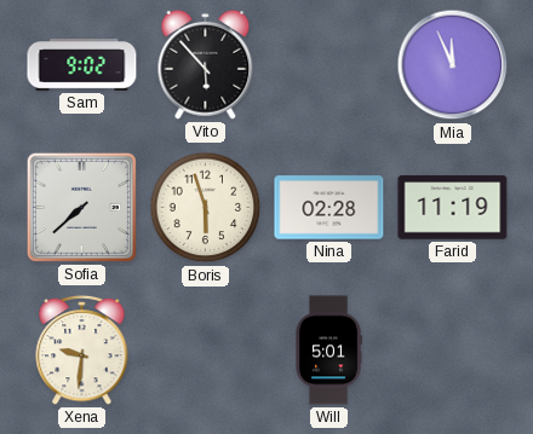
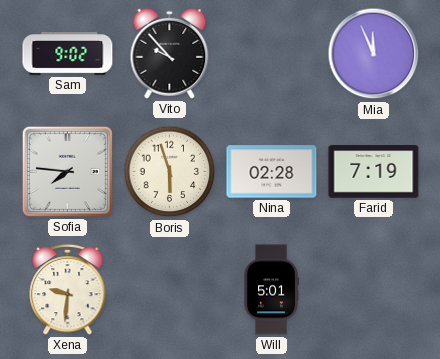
Vito: 5:53 -> 9:53 (170, 53)
Sofia: 7:38 -> 7:46 (67, 171)
Farid: 11:19 -> 7:19 (374, 172)
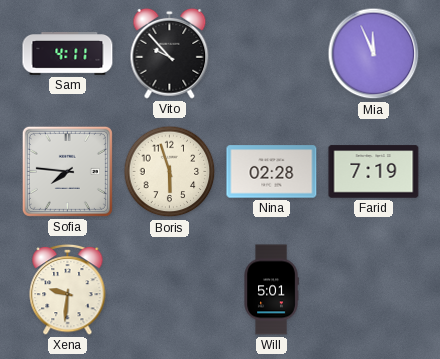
Sam: 9:02 -> 4:11 (68, 54)
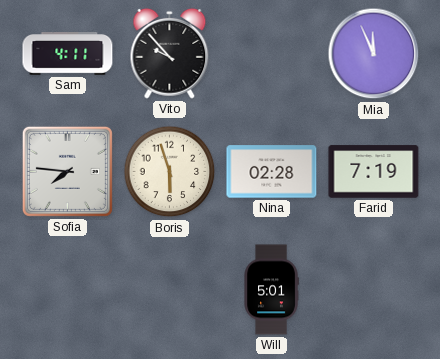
Xena: 9:31 -> none (68, 289)
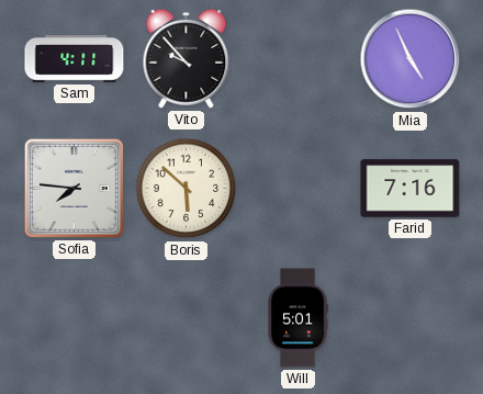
Mia: 11:56 -> 4:56 (411, 59)
Boris: 5:57 -> 5:52 (187, 189)
Nina: 02:28 -> none (272, 172)
Farid: 7:19 -> 7:16 (411, 189)
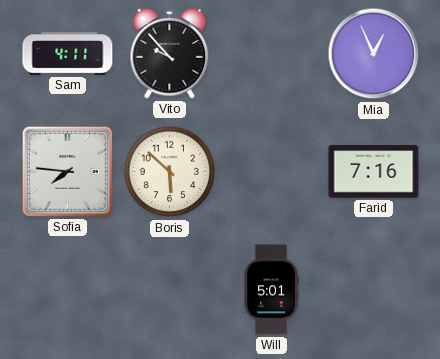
Mia: 4:56 -> 12:56 (374, 54)
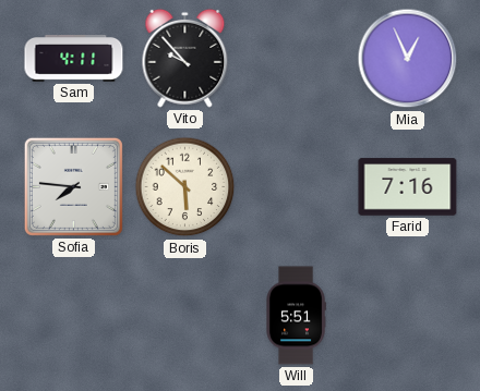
Will: 5:01 -> 5:51 (296, 316)
